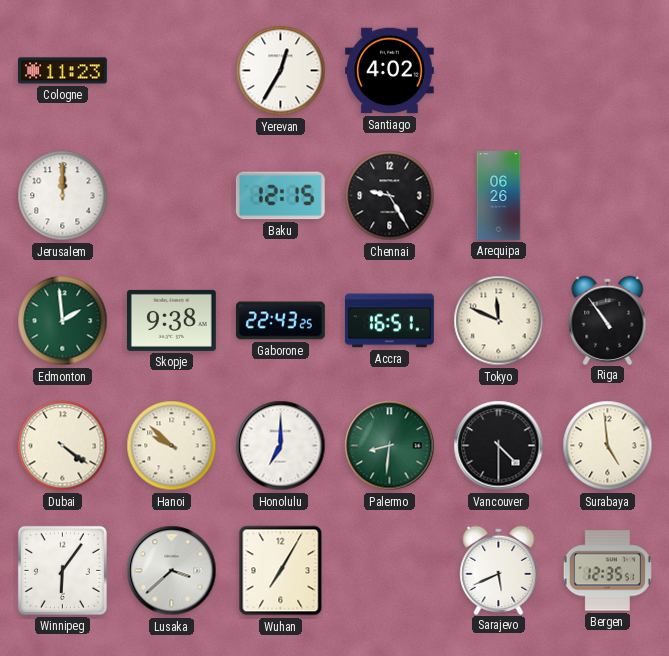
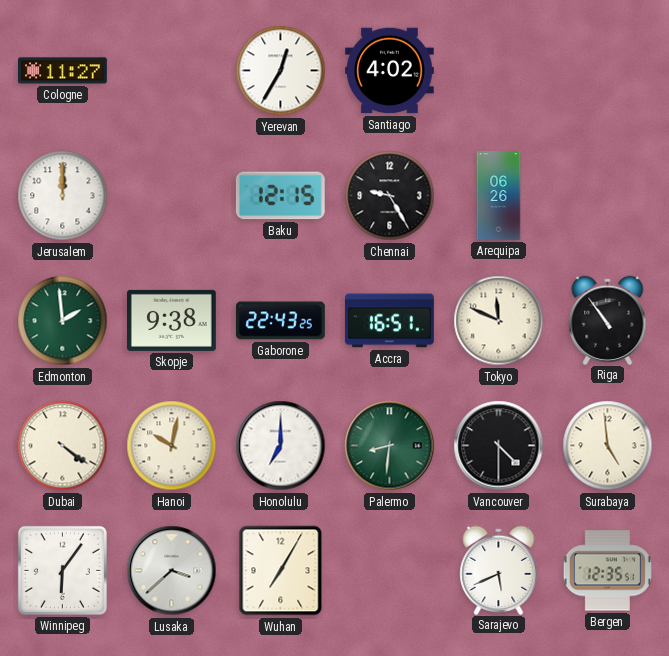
Cologne: 11:23 -> 11:27 (63, 71)
Hanoi: 9:52 -> 10:02 (172, 446)
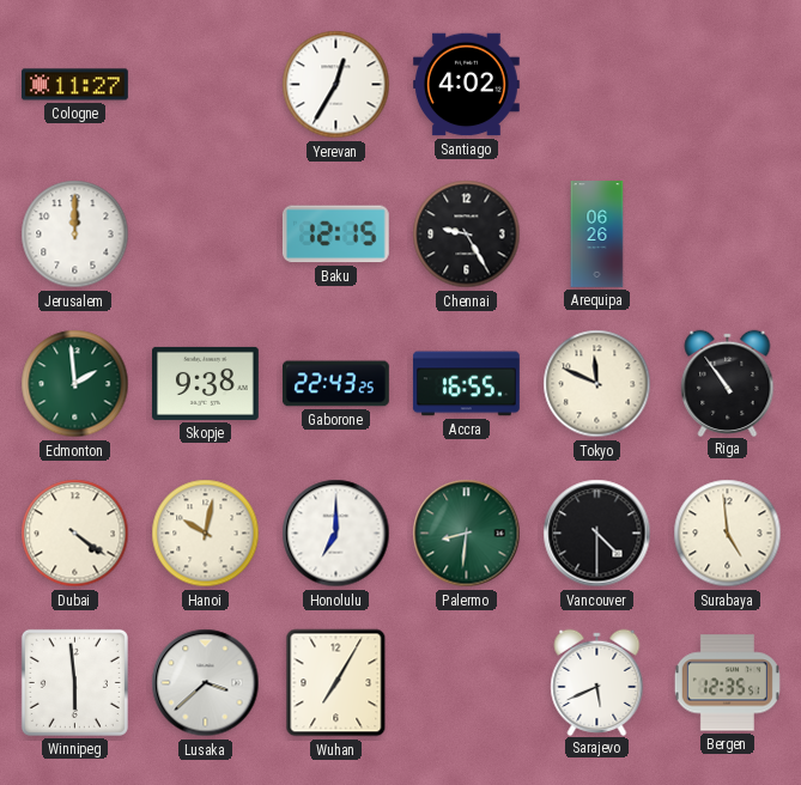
Accra: 16:51 -> 16:55 (467, 384)
Winnipeg: 6:06 -> 5:59 (74, 682)
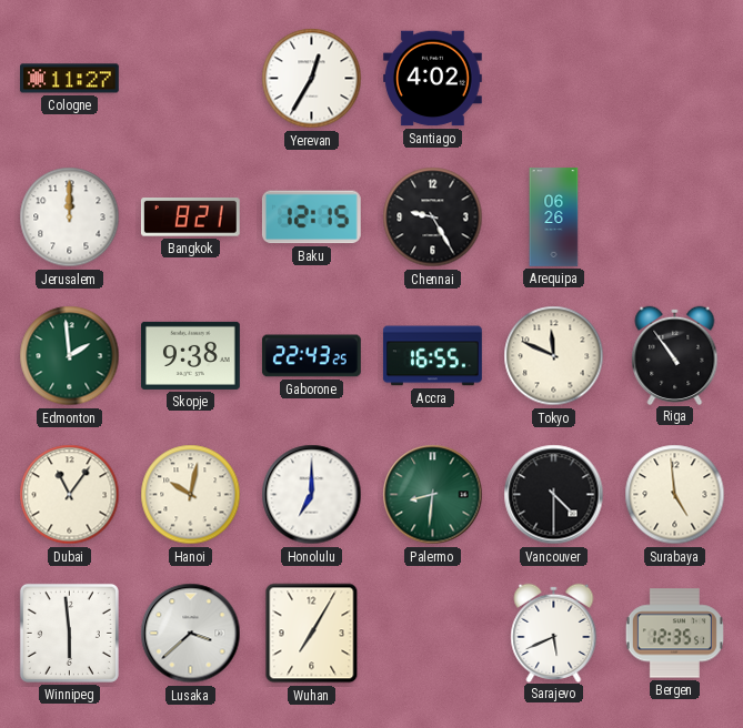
Bangkok: none -> 8:21 (190, 218)
Dubai: 4:21 -> 11:06 (70, 495)
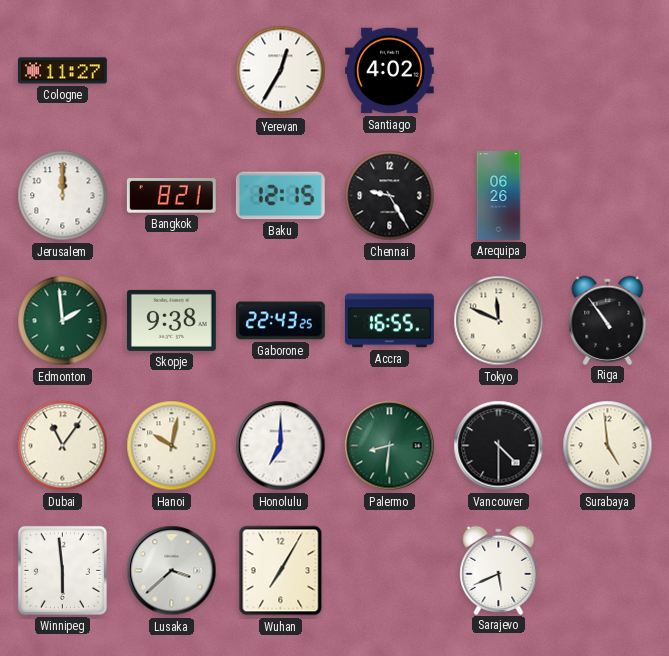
Bergen: 12:35 -> none (674, 634)
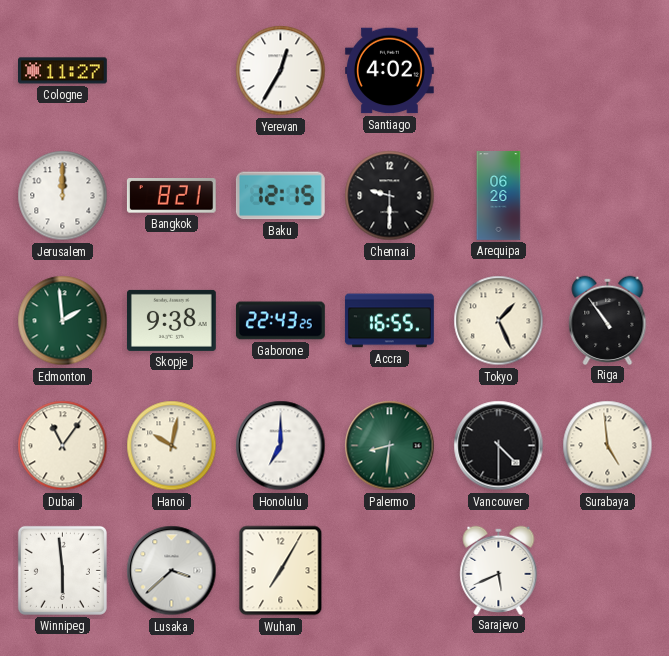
Chennai: 9:25 -> 9:30 (390, 196)
Tokyo: 11:49 -> 1:26 (499, 321)
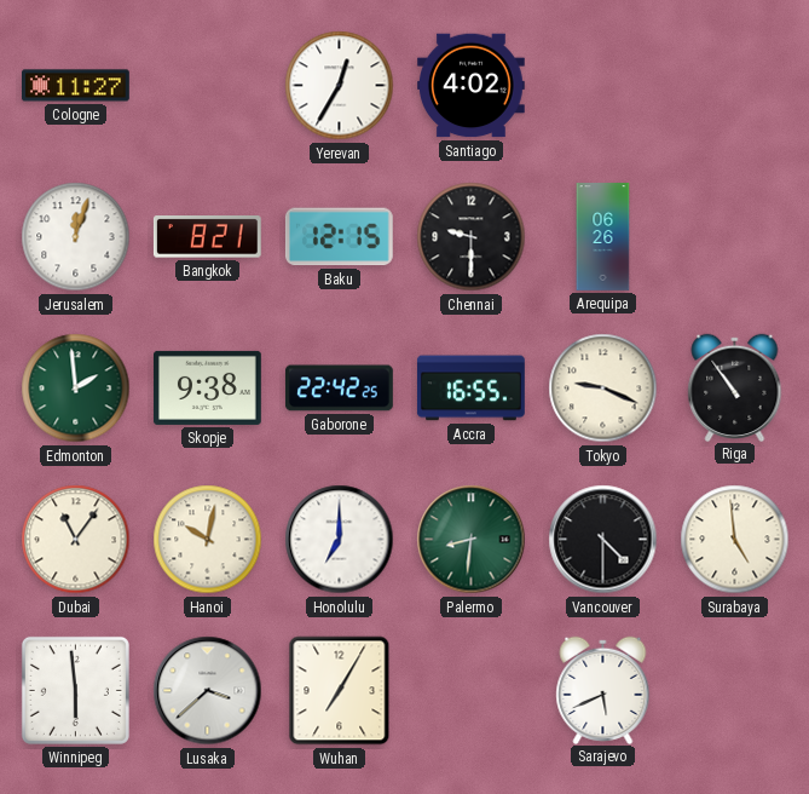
Jerusalem: 12:00 -> 12:03 (76, 237)
Gaborone: 22:43 -> 22:42 (340, 389)
Tokyo: 1:26 -> 9:19 (603, 389)
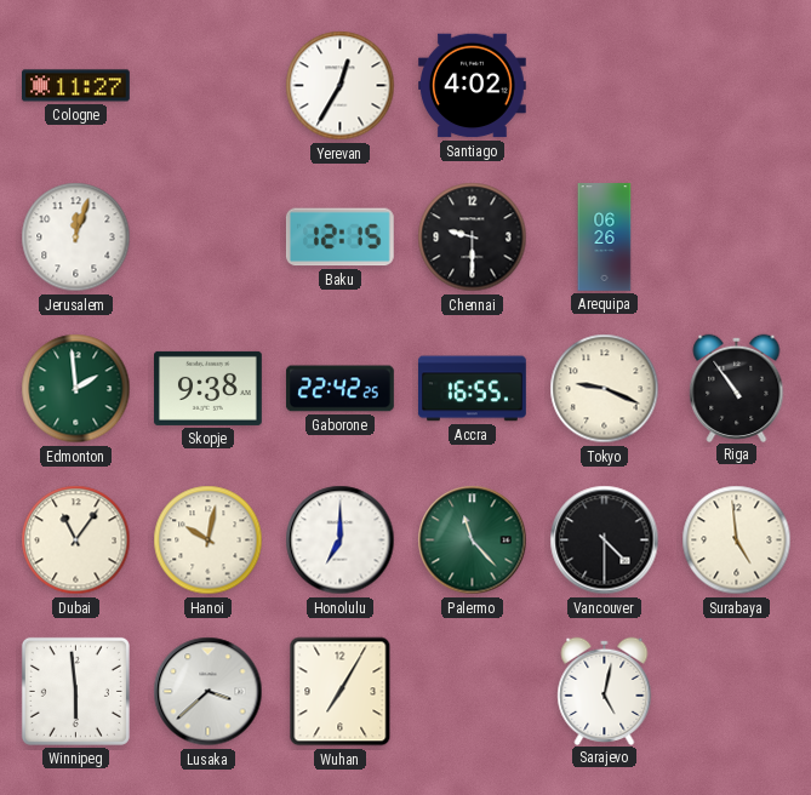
Bangkok: 8:21 -> none (207, 237)
Palermo: 8:31 -> 11:23 (473, 541)
Sarajevo: 5:41 -> 5:02 (605, 691)
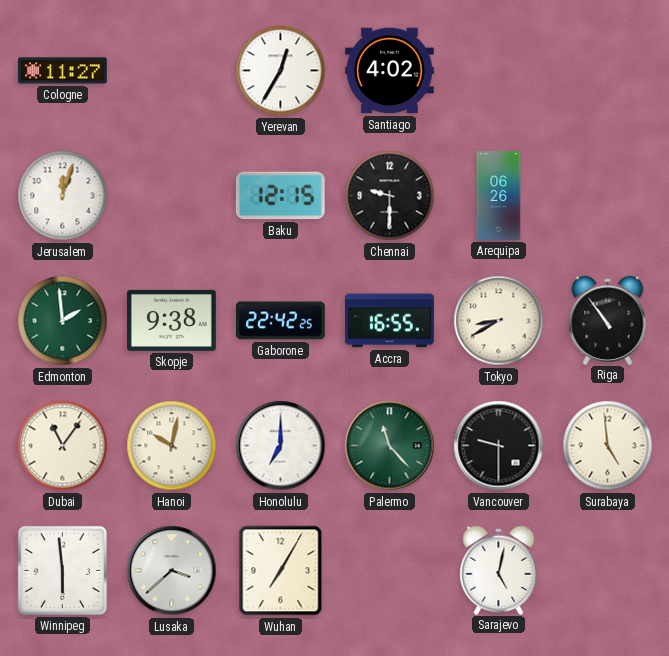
Tokyo: 9:19 -> 8:40 (499, 321)
Vancouver: 4:30 -> 9:30 (499, 446)
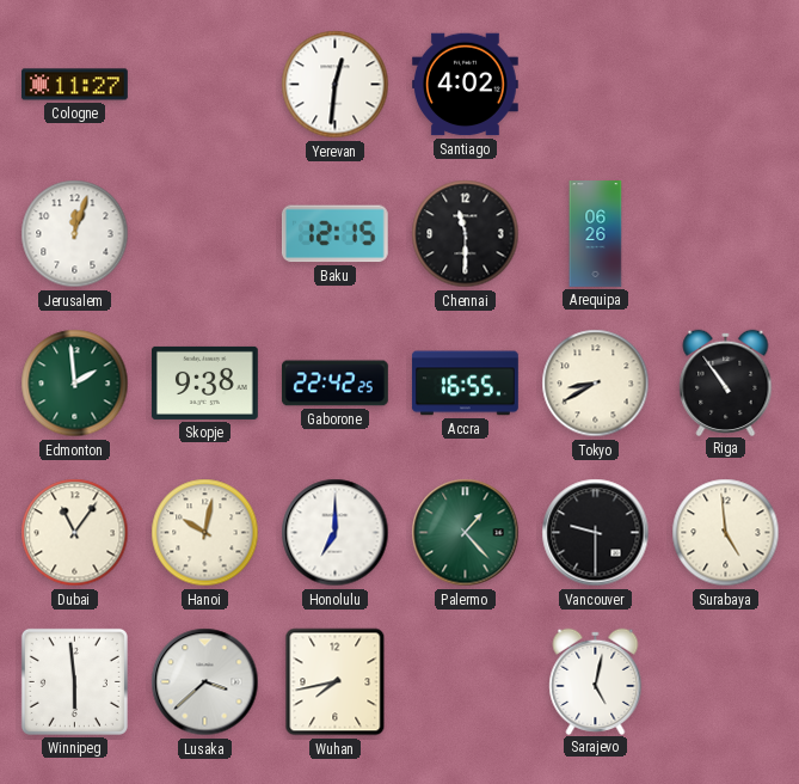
Yerevan: 12:35 -> 12:31 (336, 85)
Chennai: 9:30 -> 11:30 (466, 234)
Palermo: 11:23 -> 1:23 (466, 533)
Wuhan: 7:05 -> 7:43 (336, 682)
